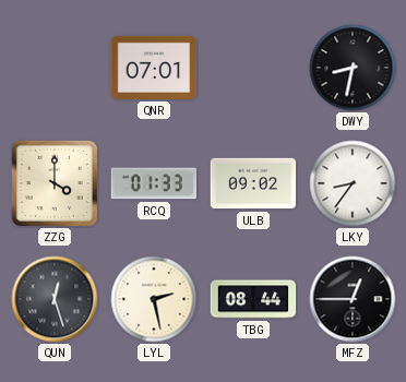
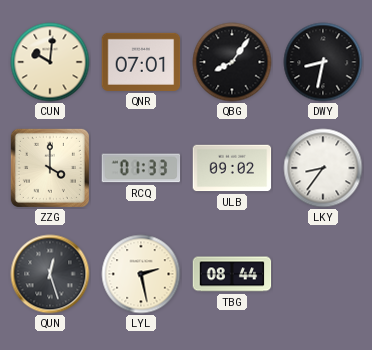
CUN: none -> 10:01 (50, 62)
QBG: none -> 8:06 (232, 62)
MFZ: 12:45 -> none (353, 299)
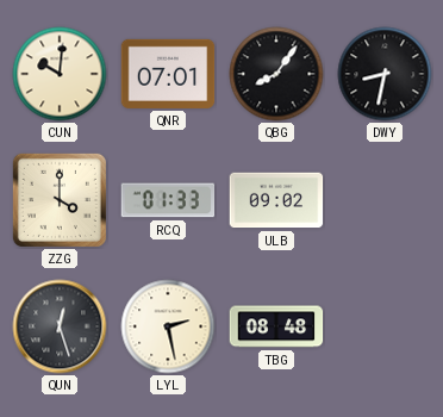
LKY: 8:36 -> none (323, 168)
TBG: 08:44 -> 08:48 (276, 326)
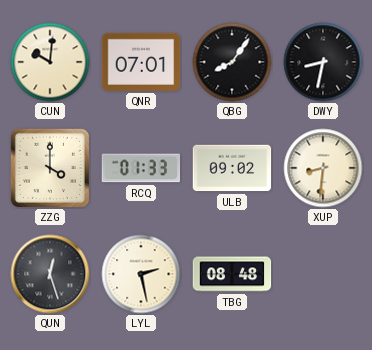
XUP: none -> 8:31 (323, 168)
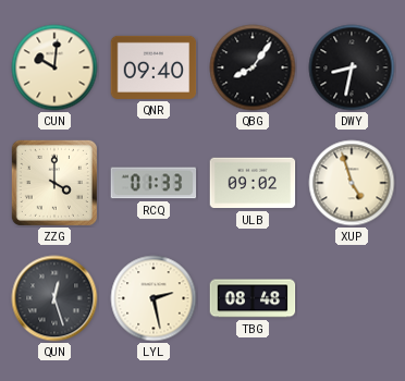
QNR: 07:01 -> 09:40 (154, 67)
XUP: 8:31 -> 4:57 (352, 183)
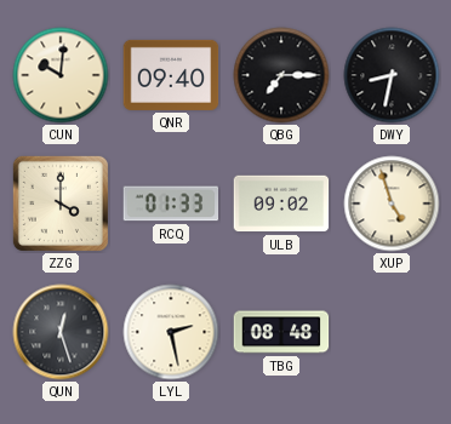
QBG: 8:06 -> 7:15 (281, 75)
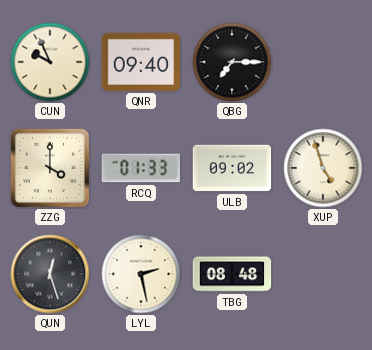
CUN: 10:01 -> 9:56 (50, 62)
DWY: 8:32 -> none (392, 75)
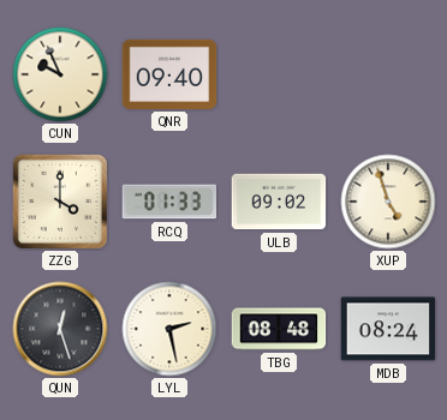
QBG: 7:15 -> none (232, 62)
MDB: none -> 08:24 (388, 329)
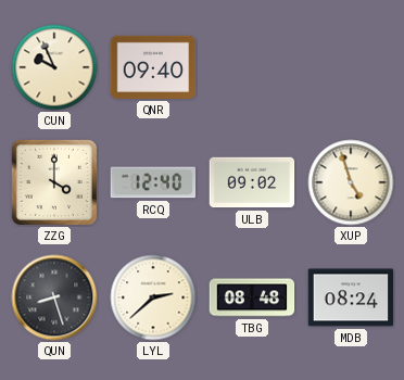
RCQ: 01:33 -> 12:40 (153, 182)
QUN: 12:27 -> 8:27 (54, 297)
LYL: 2:28 -> 2:38 (153, 297)
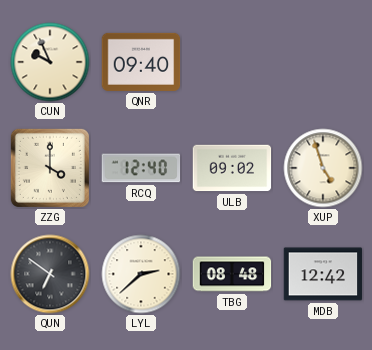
QUN: 8:27 -> 6:51 (50, 274)
MDB: 08:24 -> 12:42 (323, 274)
